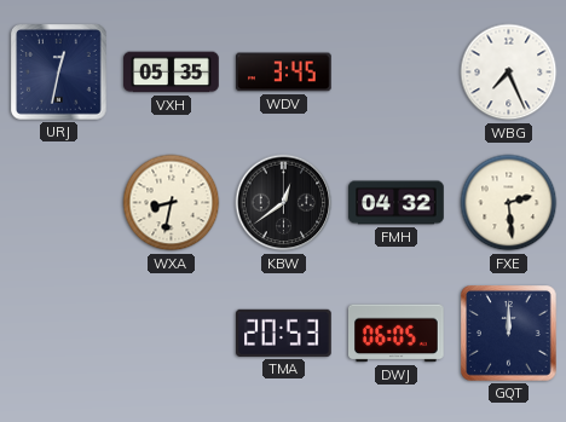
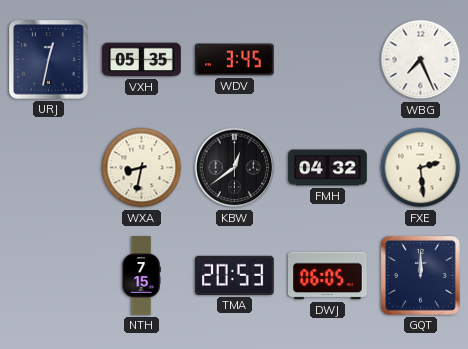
NTH: none -> 7:15 (141, 276)
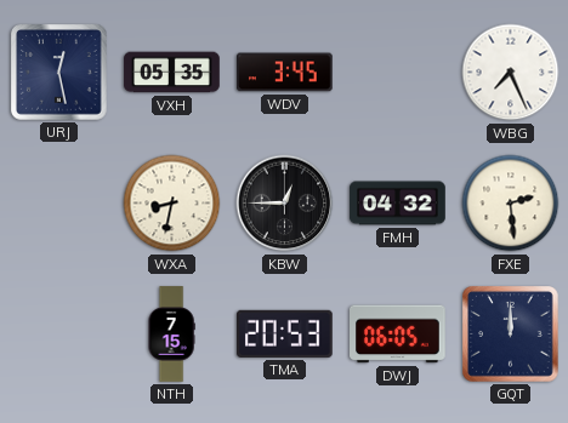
URJ: 12:32 -> 12:28 (59, 73)
KBW: 12:39 -> 12:45 (285, 204)
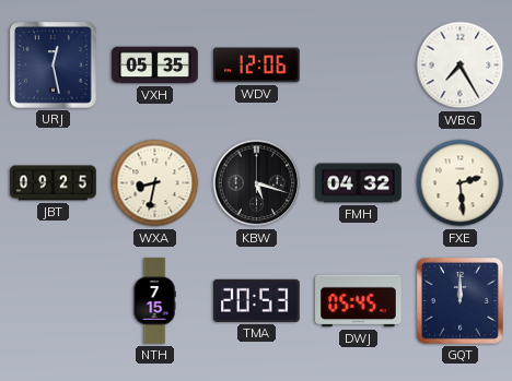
WDV: 3:45 -> 12:06 (257, 66)
WBG: 7:26 -> 7:25 (461, 66)
JBT: none -> 09:25 (54, 183)
KBW: 12:45 -> 5:18 (257, 183)
DWJ: 06:05 -> 05:45 (359, 301)
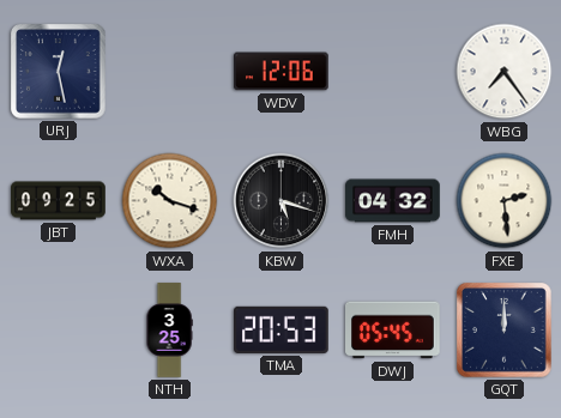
VXH: 05:35 -> none (155, 66)
WBG: 7:25 -> 7:24 (505, 72)
WXA: 8:32 -> 10:18 (170, 201)
NTH: 7:15 -> 3:25 (169, 331)
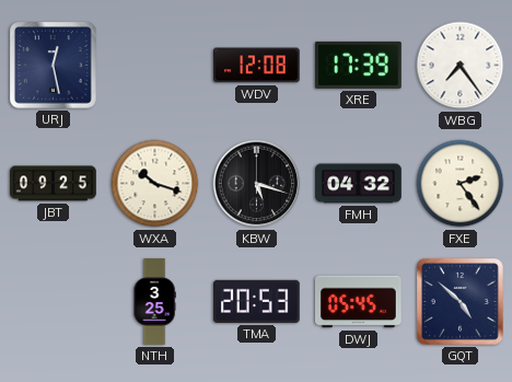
WDV: 12:06 -> 12:08 (257, 66)
XRE: none -> 17:39 (359, 65)
FXE: 2:29 -> 2:24 (461, 184)
GQT: 12:00 -> 4:52 (461, 302)
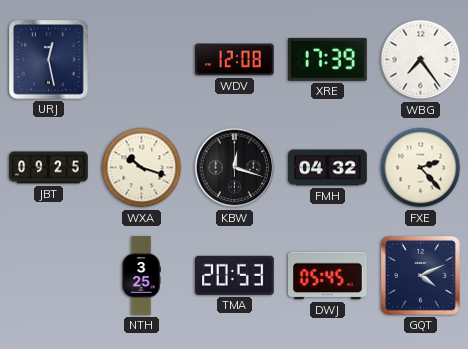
KBW: 5:18 -> 12:18 (235, 168)
FXE: 2:24 -> 2:23 (421, 168)
GQT: 4:52 -> 4:11 (421, 276)
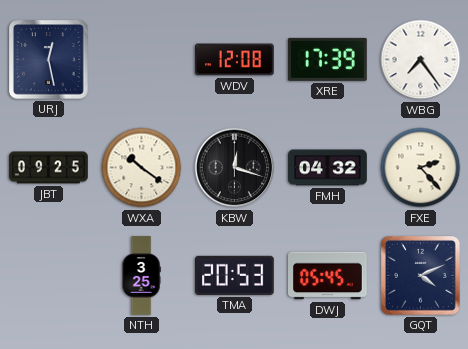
WXA: 10:18 -> 10:21 (142, 168)
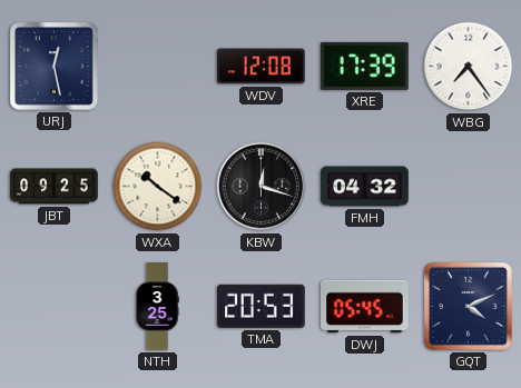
FXE: 2:23 -> none (421, 168)
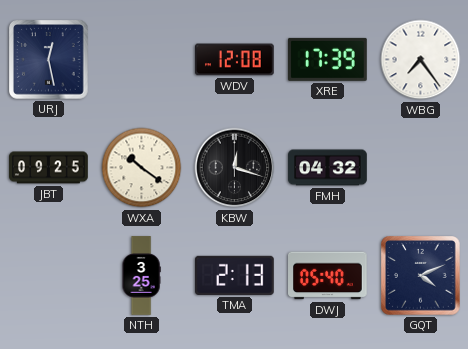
TMA: 20:53 -> 2:13 (235, 275)
DWJ: 05:45 -> 05:40 (328, 276)
